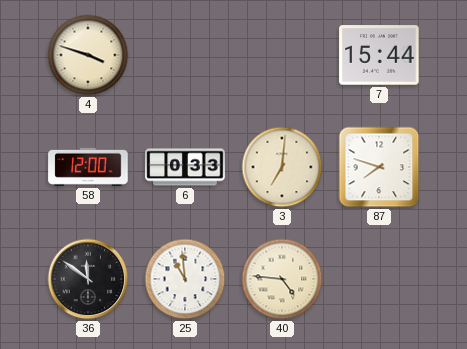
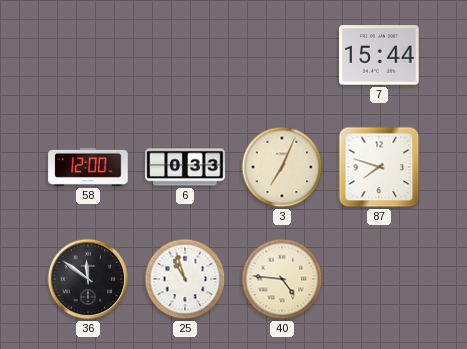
4: 3:48 -> none (88, 55)
3: 7:01 -> 7:04 (282, 167)
25: 10:59 -> 10:57 (185, 279)
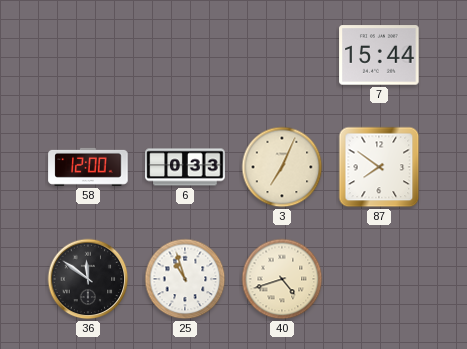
87: 7:48 -> 7:51 (379, 167)
40: 4:46 -> 4:42 (282, 279)
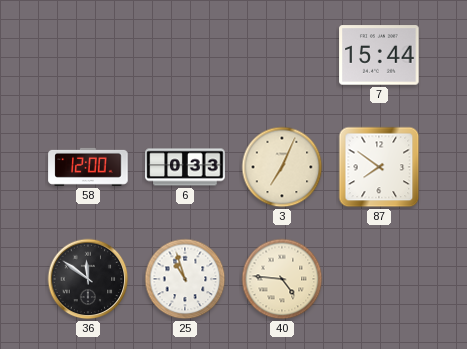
40: 4:42 -> 4:46 (282, 279)
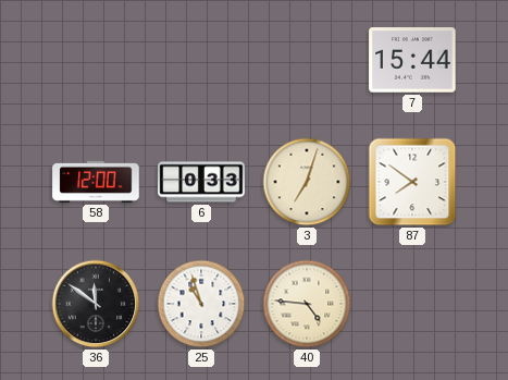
3: 7:04 -> 7:03 (307, 182)
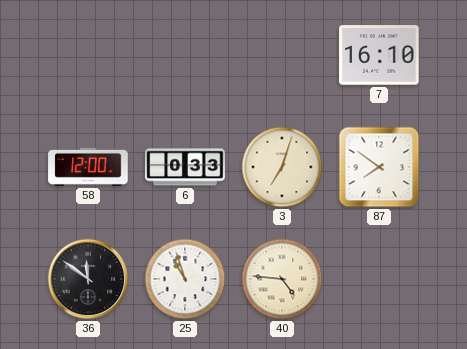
7: 15:44 -> 16:10 (379, 55)
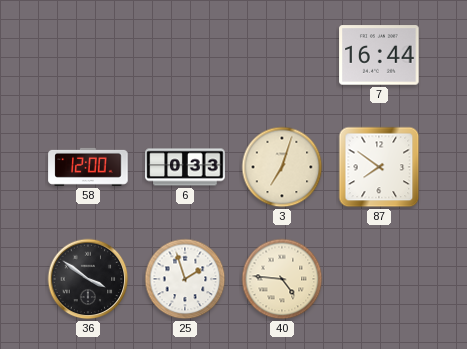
7: 16:10 -> 16:44 (379, 55)
36: 11:51 -> 3:51 (88, 279)
25: 10:57 -> 1:57 (185, 279)
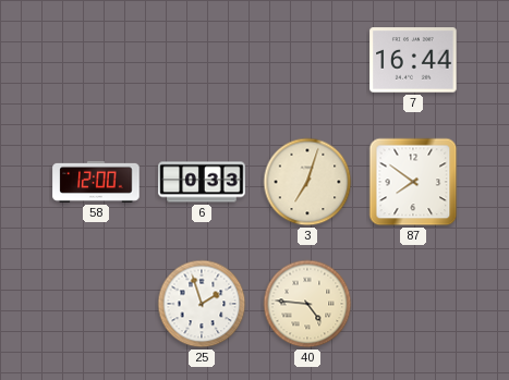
36: 3:51 -> none (88, 279)
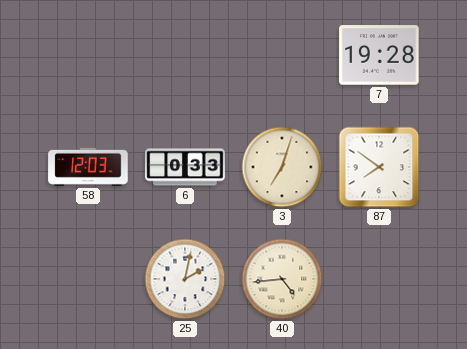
7: 16:44 -> 19:28 (379, 55)
58: 12:00 -> 12:03 (88, 167)
25: 1:57 -> 2:02 (185, 279)
40: 4:46 -> 4:44 (282, 279)
